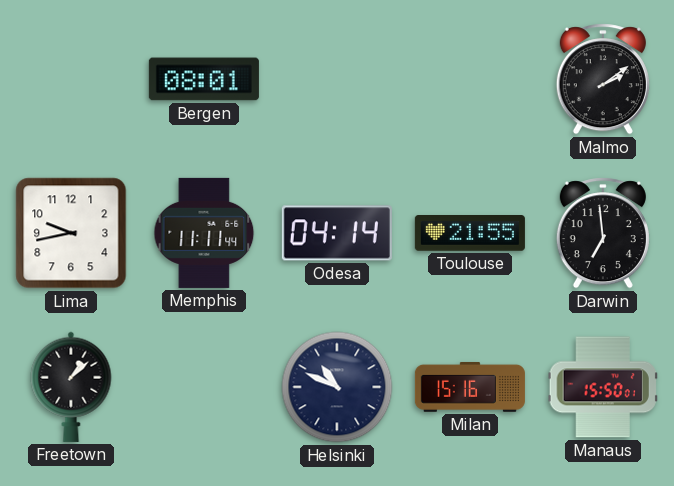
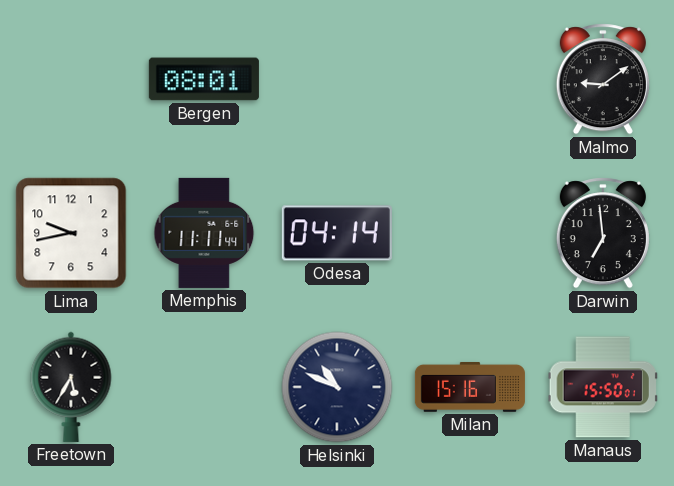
Malmo: 2:09 -> 9:09 (603, 79)
Toulouse: 21:55 -> none (470, 234)
Freetown: 1:08 -> 5:35 (71, 387)
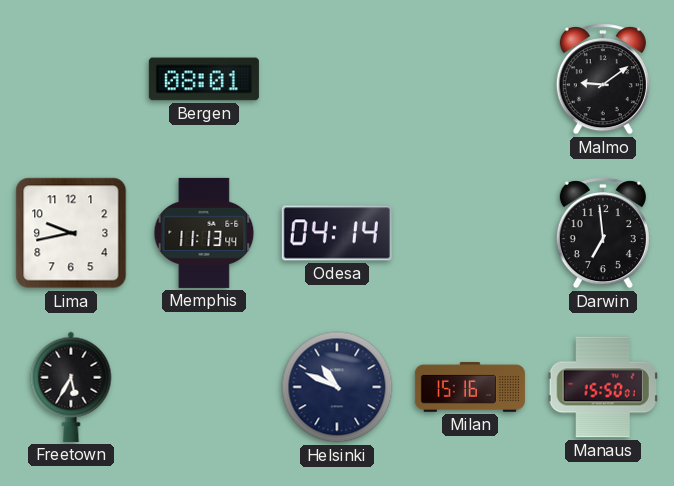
Memphis: 11:11 -> 11:13 (204, 233)
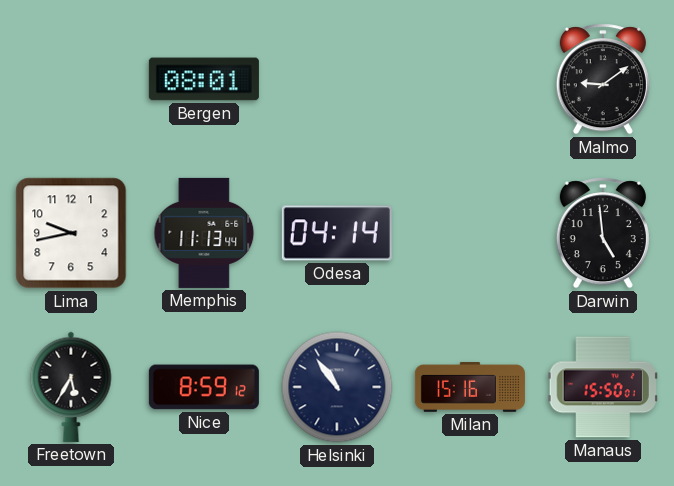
Darwin: 6:59 -> 4:59 (603, 233)
Nice: none -> 8:59 (204, 387)
Helsinki: 10:49 -> 10:54 (337, 387)
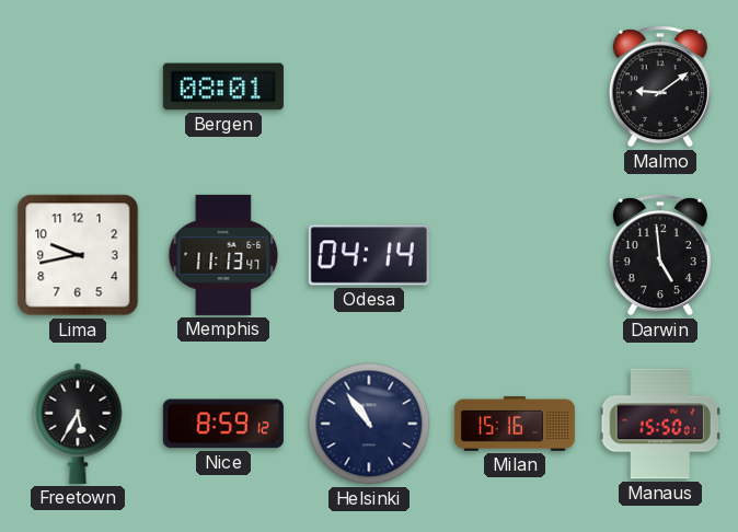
Memphis: 11:13:44 -> 11:13:47 (223, 255)
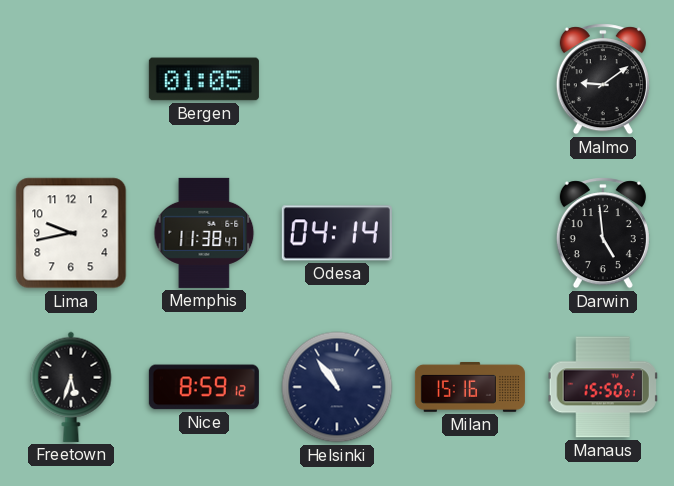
Bergen: 08:01 -> 01:05 (204, 79)
Memphis: 11:13 -> 11:38 (204, 233)
Freetown: 5:35 -> 5:33 (71, 387)
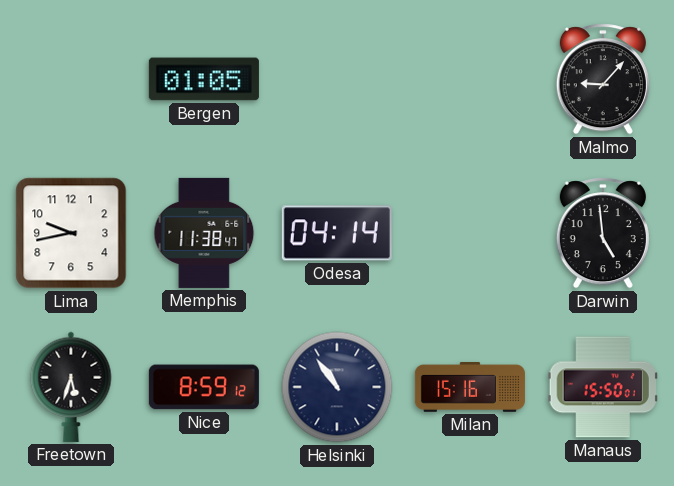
Malmo: 9:09 -> 9:07 (603, 79)
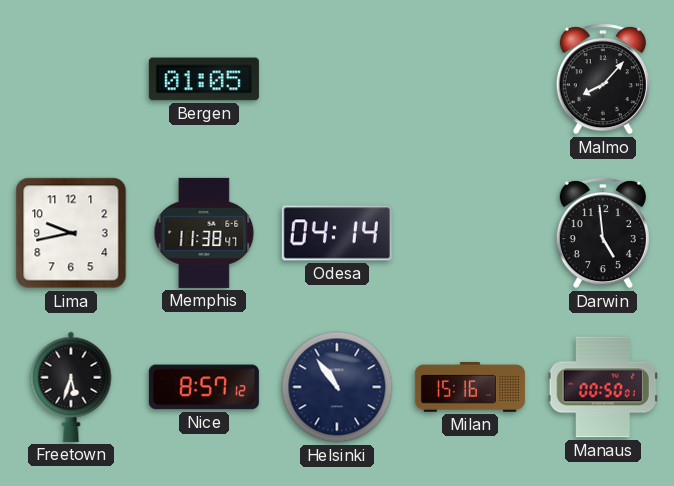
Malmo: 9:07 -> 8:07 (603, 79)
Nice: 8:59 -> 8:57 (204, 387)
Manaus: 15:50 -> 00:50 (603, 387)
